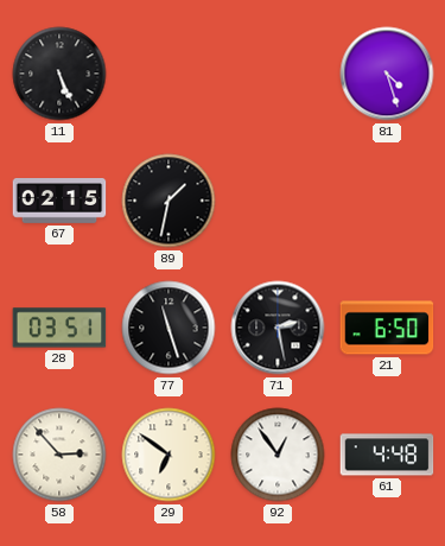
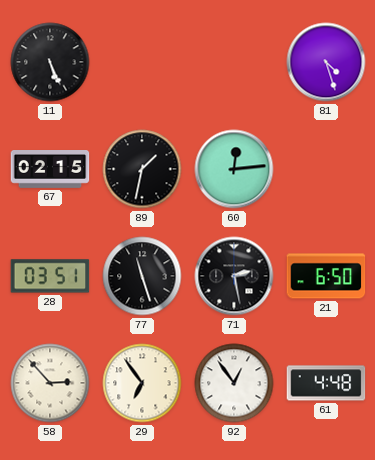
60: none -> 12:14 (234, 169)
29: 6:51 -> 6:54 (142, 383)
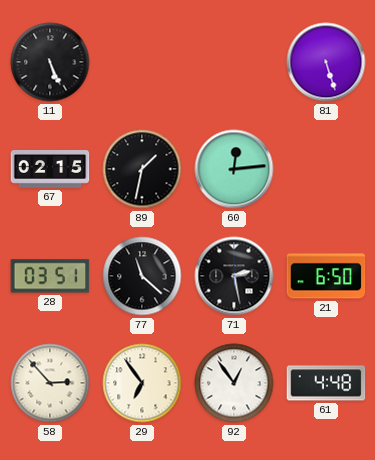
81: 4:27 -> 5:27 (326, 62)
77: 11:27 -> 11:22 (142, 276)
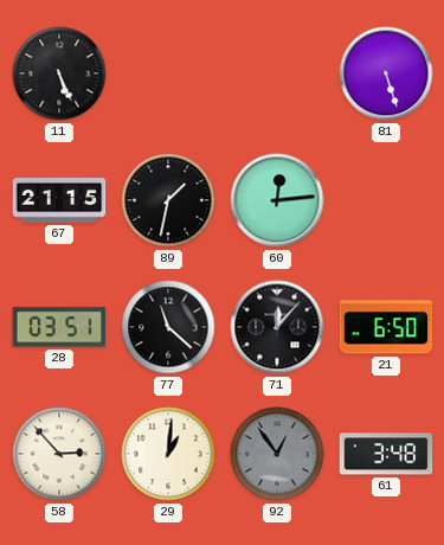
67: 02:15 -> 21:15 (59, 201)
71: 2:28 -> 12:07 (277, 327)
29: 6:54 -> 1:01 (168, 454)
92 dial: white -> grey (277, 454)
61: 4:48 -> 3:48 (386, 454)
